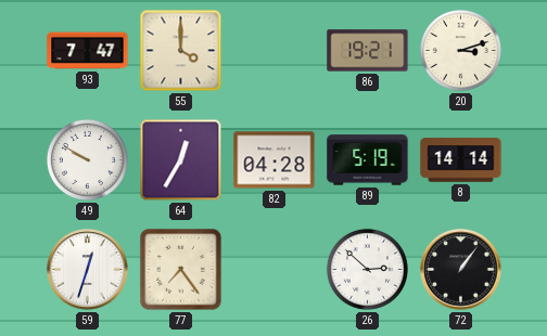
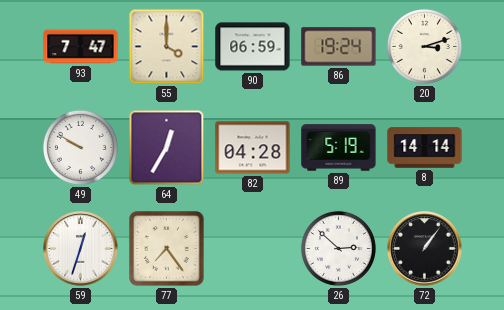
90: none -> 06:59 (253, 47)
86: 19:21 -> 19:24 (339, 47)
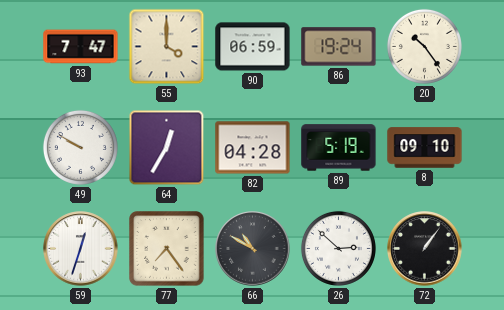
20: 3:12 -> 10:24 (424, 46)
8: 14:14 -> 09:10 (425, 148)
66: none -> 10:50 (253, 249)
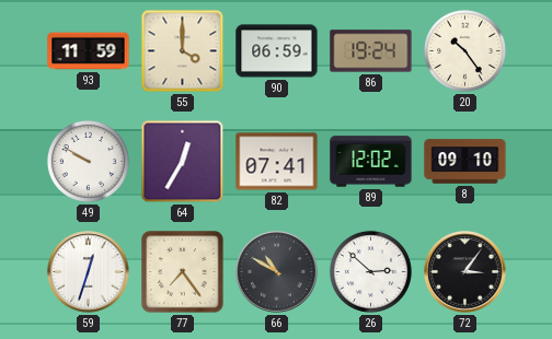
93: 7:47 -> 11:59 (89, 51)
82: 04:28 -> 07:41 (277, 162)
89: 5:19 -> 12:02 (371, 162)
72: 1:06 -> 3:06 (465, 272)
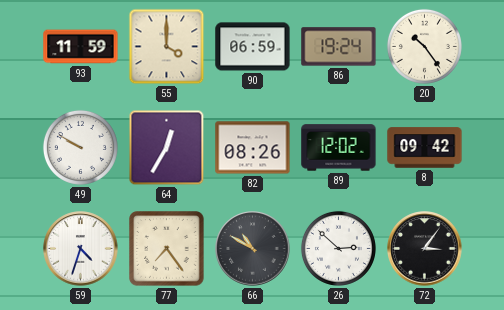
82: 07:41 -> 08:26 (253, 148)
8: 09:10 -> 09:42 (425, 148)
59: 12:33 -> 4:33 (81, 249)
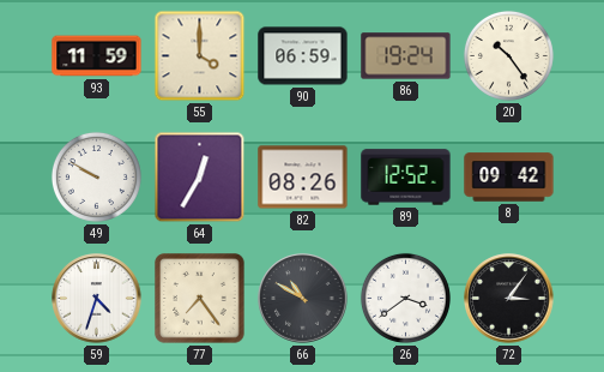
89: 12:02 -> 12:52 (406, 178)
26: 2:52 -> 3:39 (405, 298)
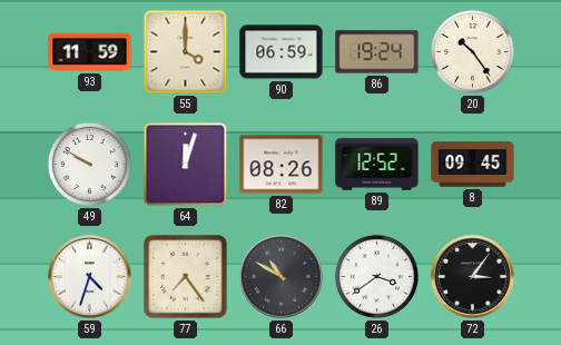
64: 12:35 -> 12:03 (186, 165)
8: 09:42 -> 09:45 (473, 165)
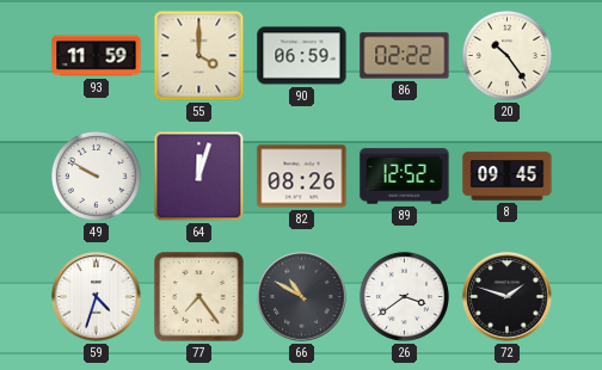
86: 19:24 -> 02:22 (405, 56)
72: 3:06 -> 1:48 (508, 297)
